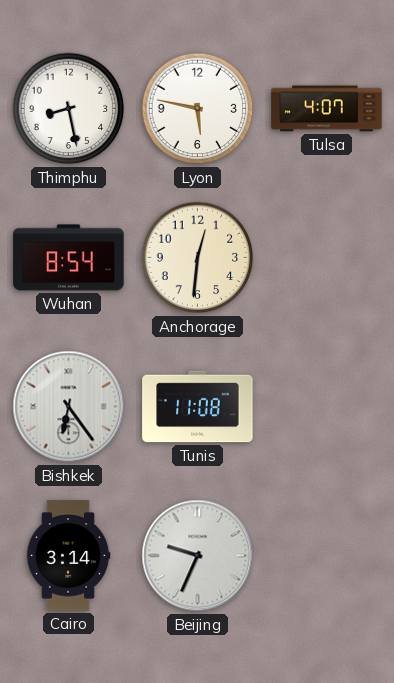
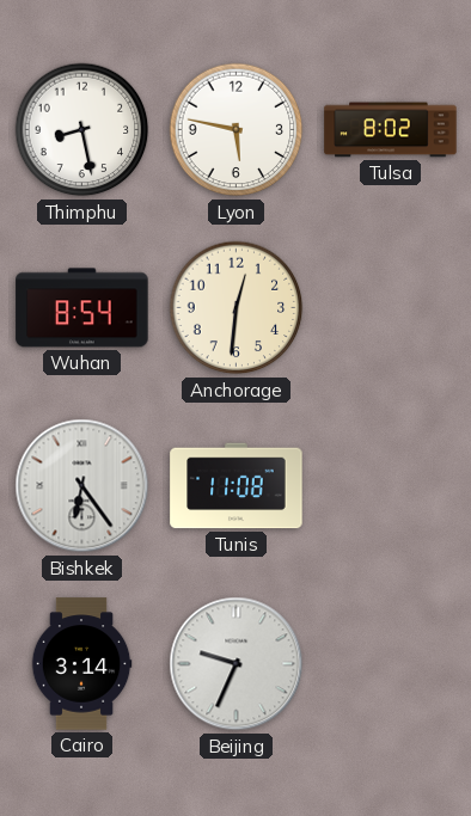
Tulsa: 4:07 -> 8:02 (391, 130)
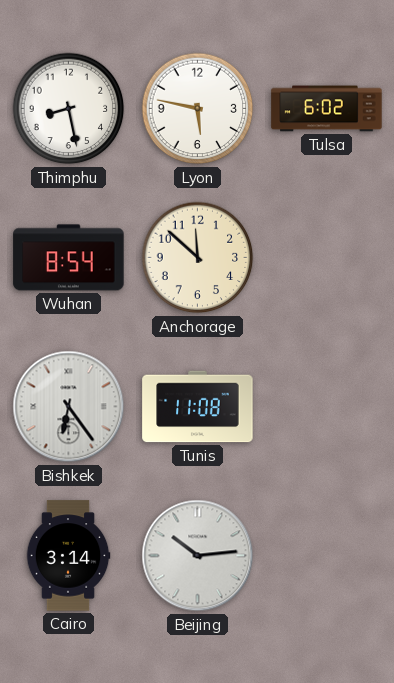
Tulsa: 8:02 -> 6:02 (327, 109)
Anchorage: 12:31 -> 11:52 (198, 258)
Beijing: 9:34 -> 10:14 (198, 556)
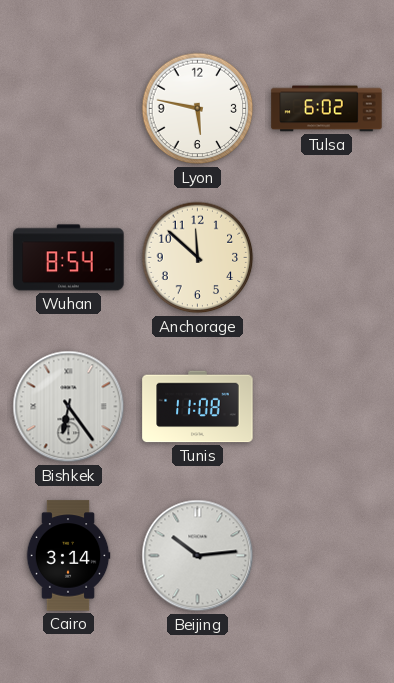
Thimphu: 8:28 -> none (69, 109)
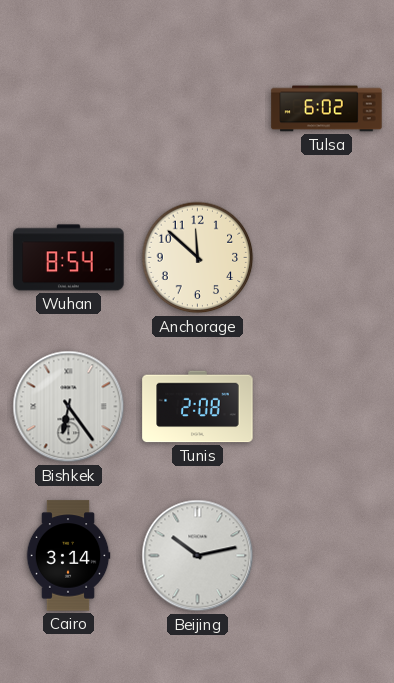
Lyon: 5:47 -> none (198, 109)
Tunis: 11:08 -> 2:08 (198, 407)
Beijing: 10:14 -> 10:13 (198, 556)
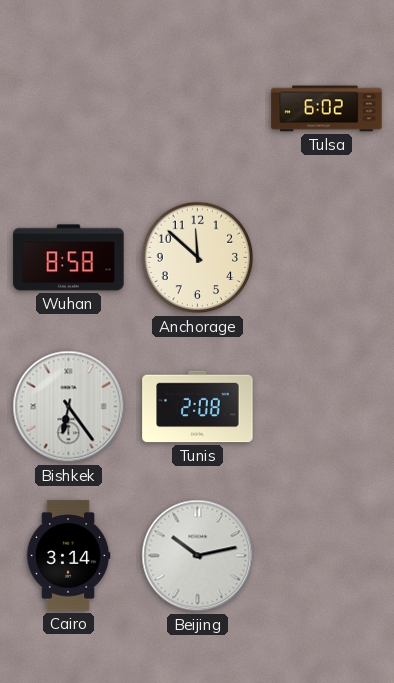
Wuhan: 8:54 -> 8:58 (69, 258)
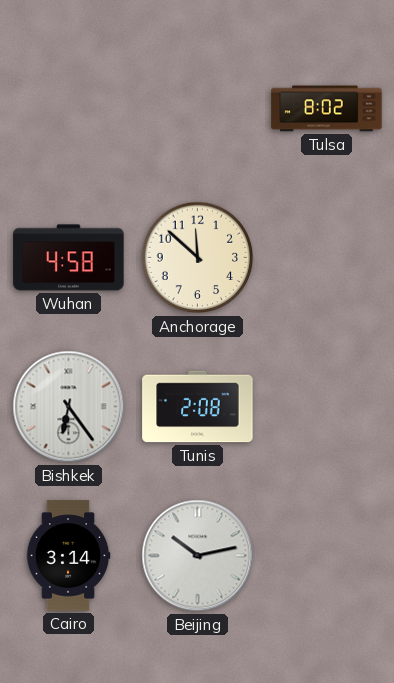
Tulsa: 6:02 -> 8:02 (327, 109)
Wuhan: 8:58 -> 4:58 (69, 258)
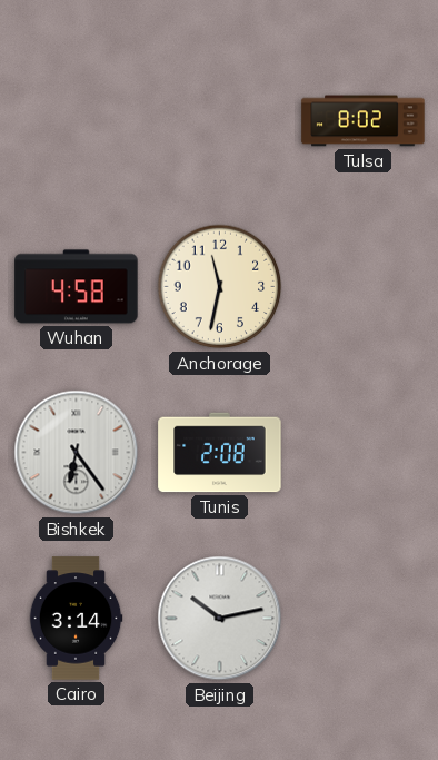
Anchorage: 11:52 -> 11:32 (220, 287)
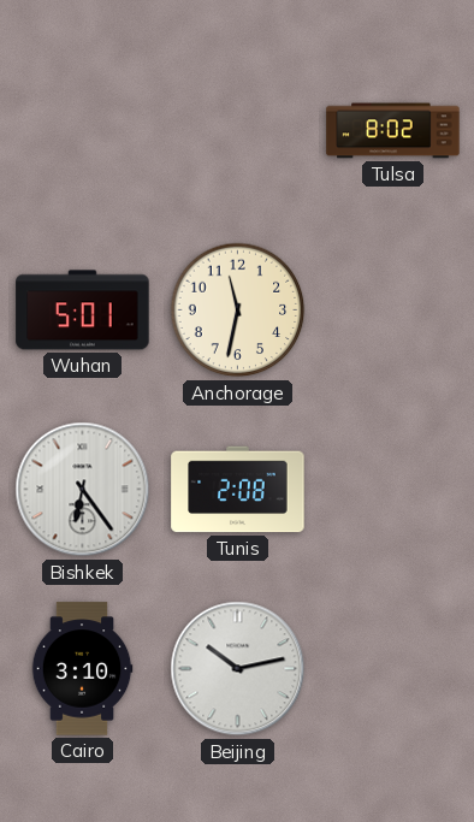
Wuhan: 4:58 -> 5:01 (83, 311)
Cairo: 3:14 -> 3:10 (82, 669)
